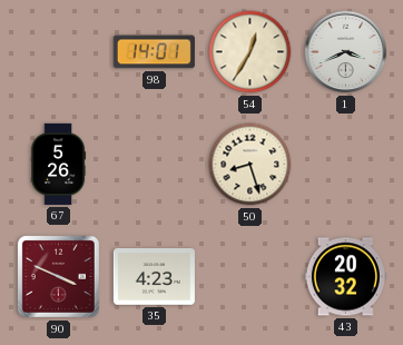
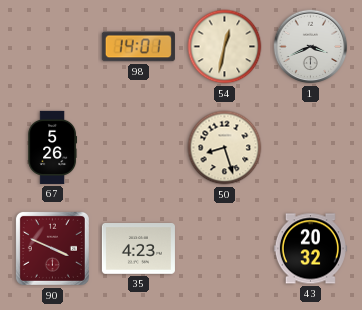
54: 12:35 -> 12:32 (225, 47)
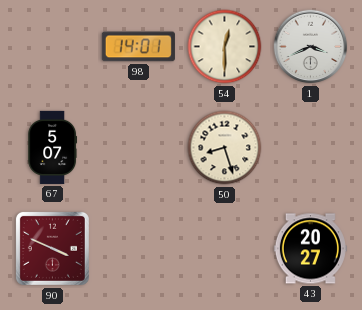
54: 12:32 -> 12:30 (225, 47)
67: 5:26 -> 5:07 (53, 147)
35: 4:23 -> none (138, 249)
43: 20:32 -> 20:27 (310, 249)
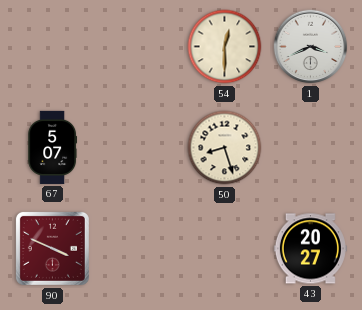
98: 14:01 -> none (138, 47)
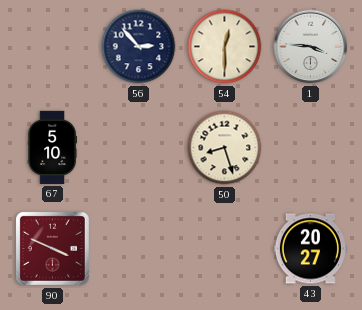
56: none -> 2:53 (139, 47)
1: 3:41 -> 3:46 (311, 47)
67: 5:07 -> 5:10 (53, 147)
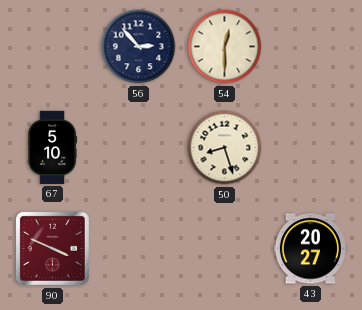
1: 3:46 -> none (311, 47)
